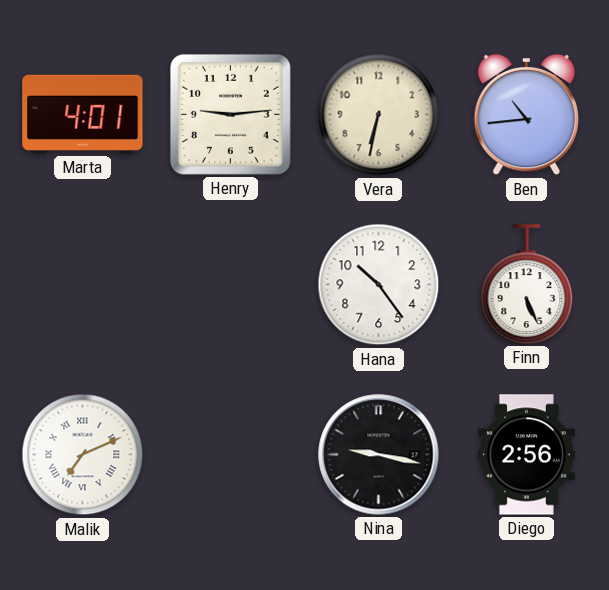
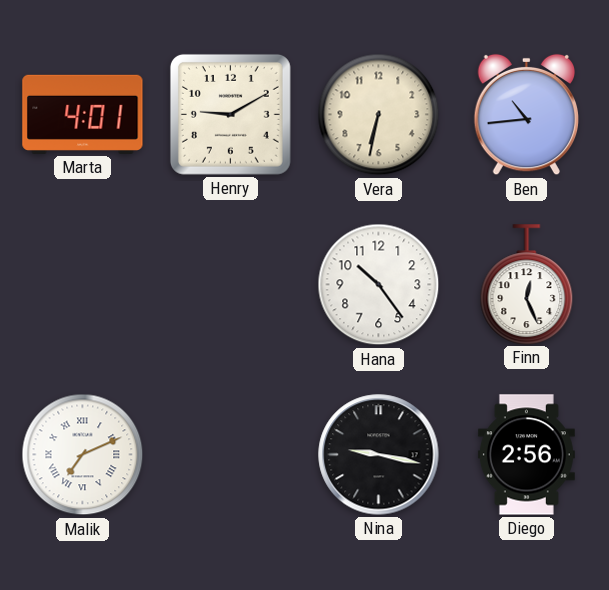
Henry: 9:14 -> 9:10 (230, 114)
Finn: 5:26 -> 12:26 (527, 284)
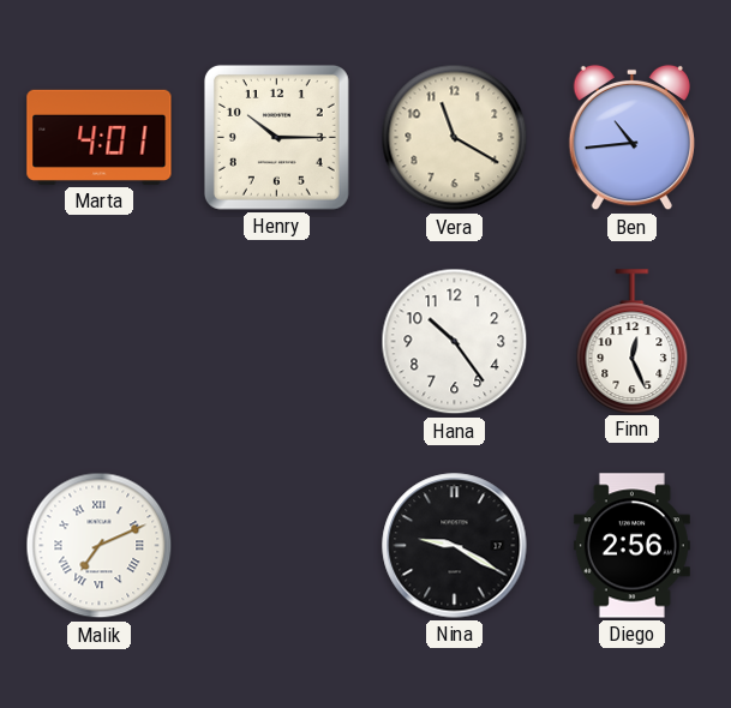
Henry: 9:10 -> 10:15 (276, 137)
Vera: 6:32 -> 11:20 (455, 138)
Nina: 9:17 -> 9:20 (455, 546)
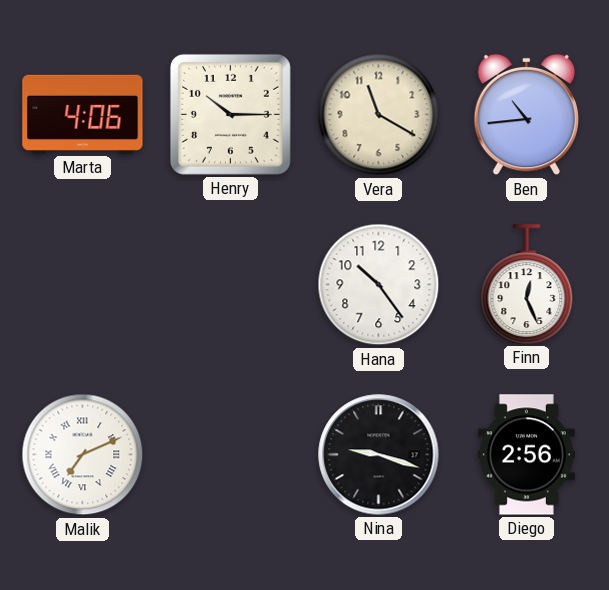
Marta: 4:01 -> 4:06 (83, 114)
Nina: 9:20 -> 9:18 (379, 455)
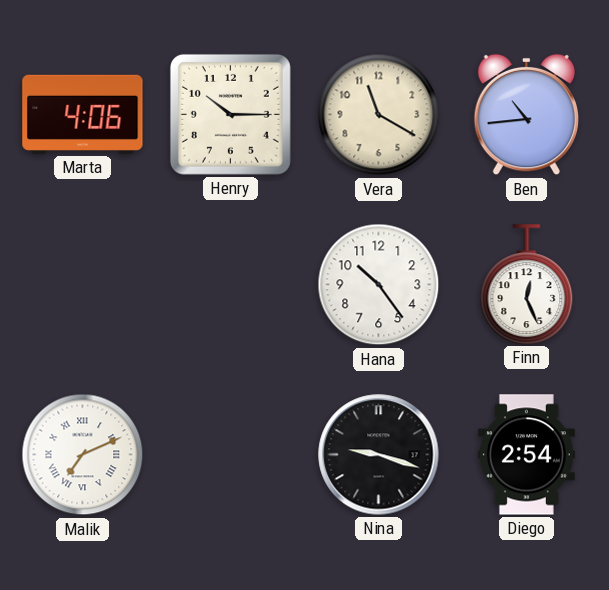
Diego: 2:56 -> 2:54 (526, 455)
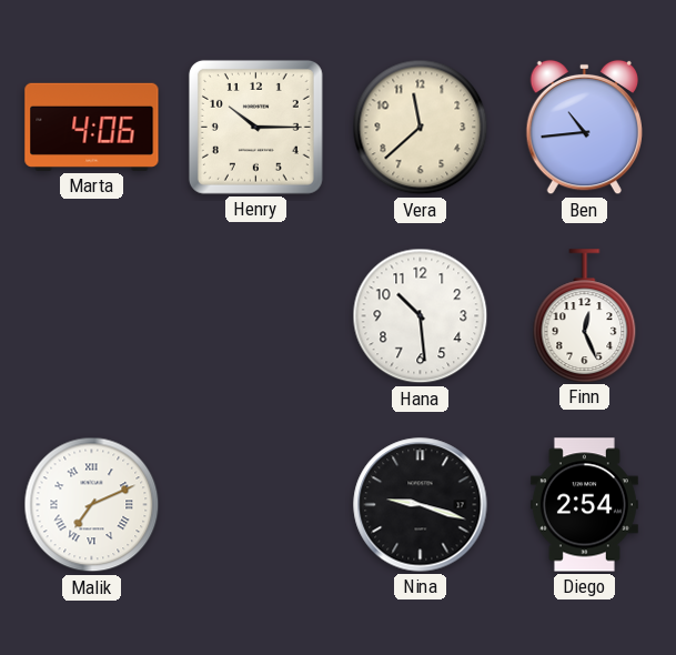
Vera: 11:20 -> 11:38 (421, 128)
Hana: 10:24 -> 10:29 (421, 316)
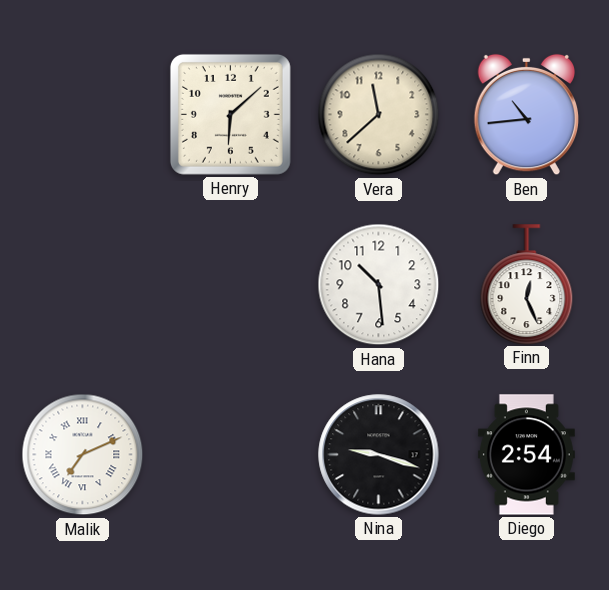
Marta: 4:06 -> none (92, 127)
Henry: 10:15 -> 6:08 (230, 114)
